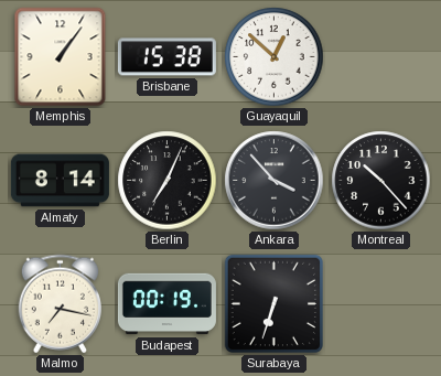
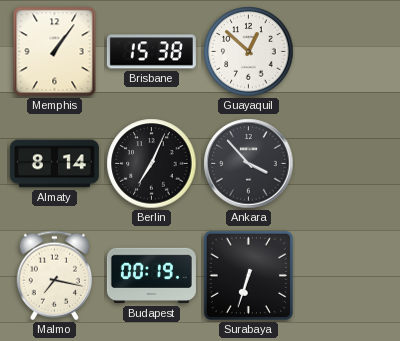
Montreal: 10:23 -> none (381, 181)
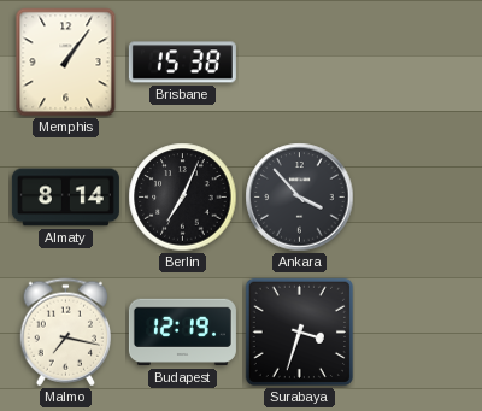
Guayaquil: 12:52 -> none (249, 52)
Budapest: 00:19 -> 12:19 (182, 333)
Surabaya: 6:33 -> 3:33 (299, 331)
